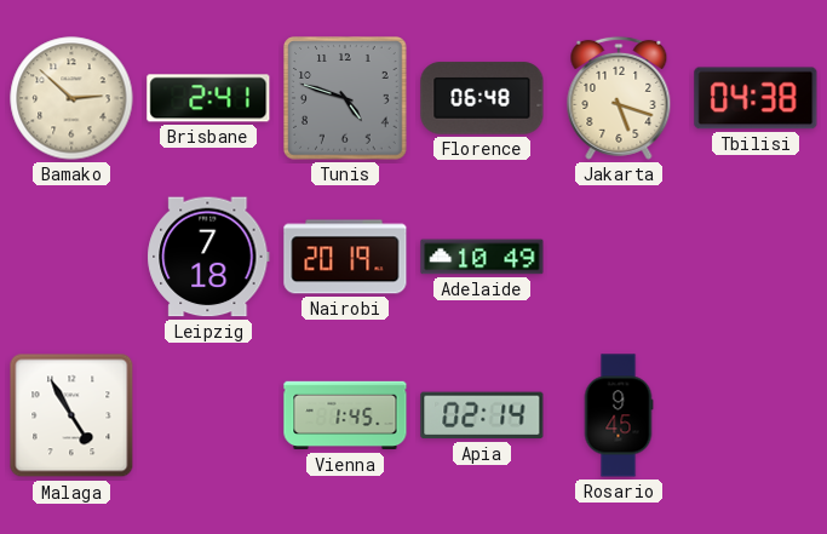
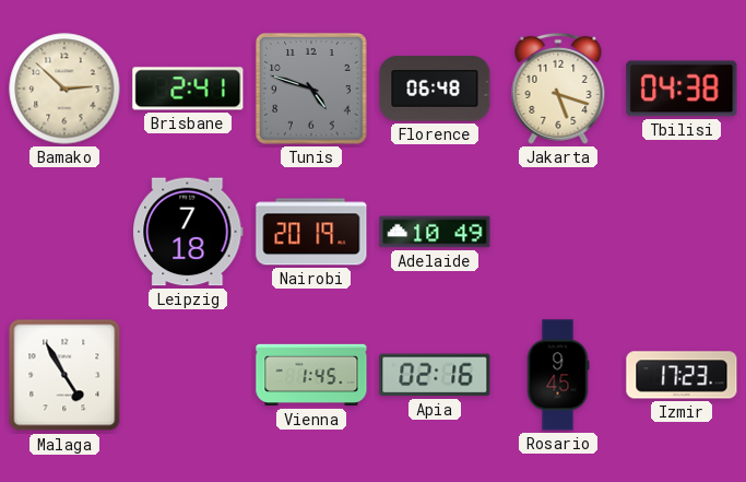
Apia: 02:14 -> 02:16 (435, 375)
Izmir: none -> 17:23 (682, 375)
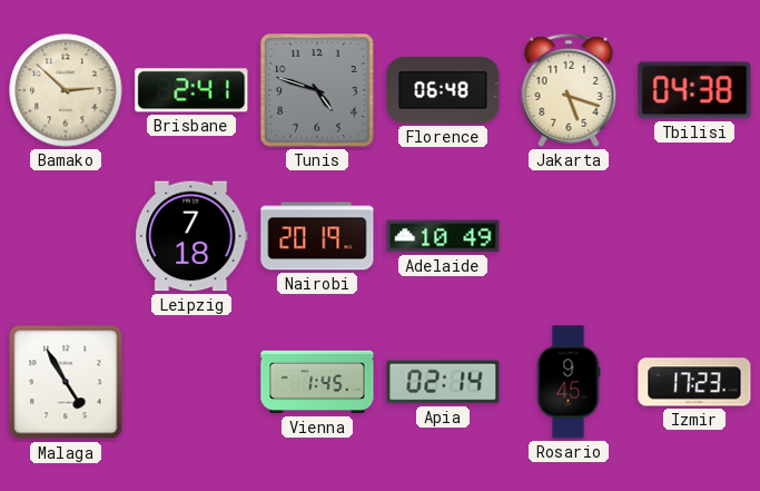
Apia: 02:16 -> 02:14 (443, 382)
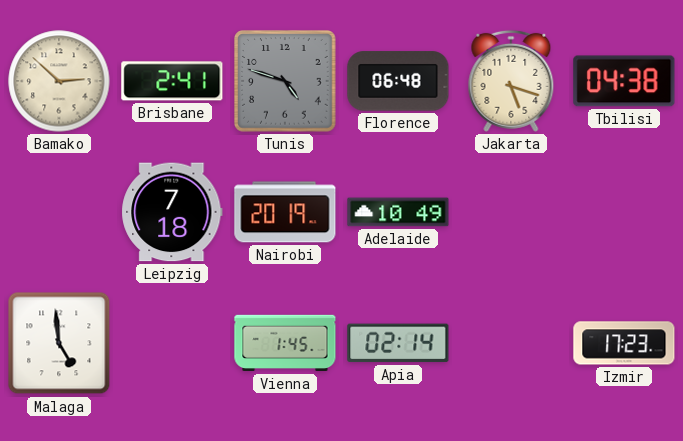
Malaga: 4:55 -> 4:59 (59, 343)
Rosario: 9:45 -> none (569, 382)
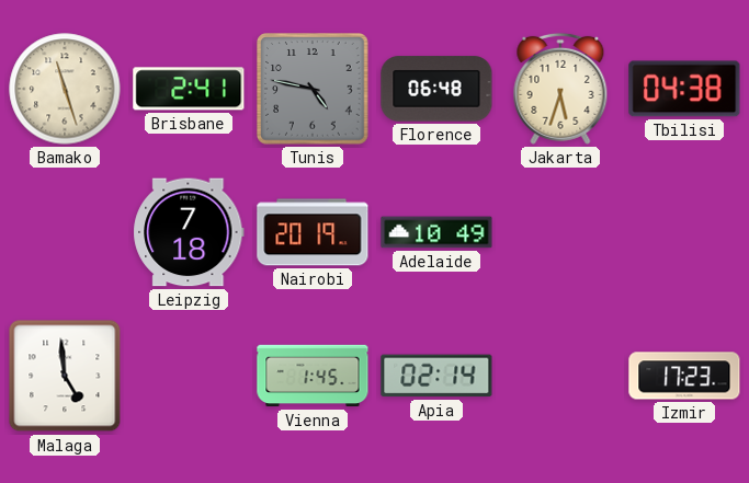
Bamako: 2:52 -> 11:27 (65, 89)
Tunis: 4:48 -> 4:47 (314, 90)
Jakarta: 5:18 -> 5:33 (560, 89)
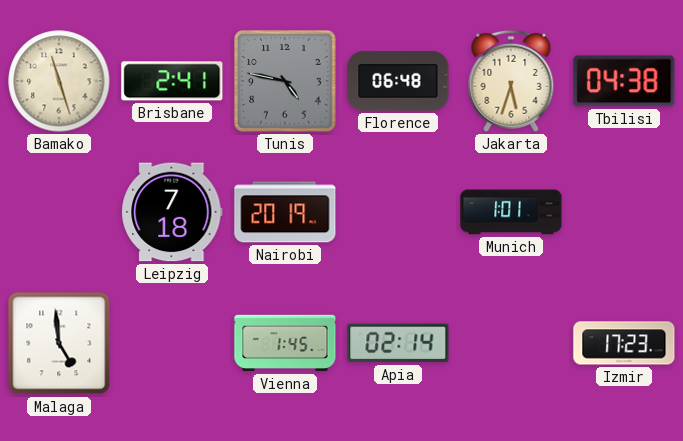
Adelaide: 10:49 -> none (436, 232)
Munich: none -> 1:01 (511, 212)
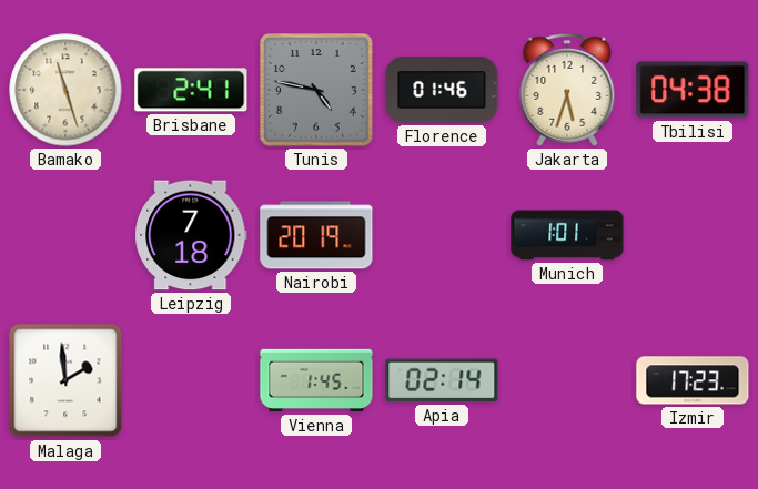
Florence: 06:48 -> 01:46 (442, 90)
Malaga: 4:59 -> 1:59 (65, 380)
